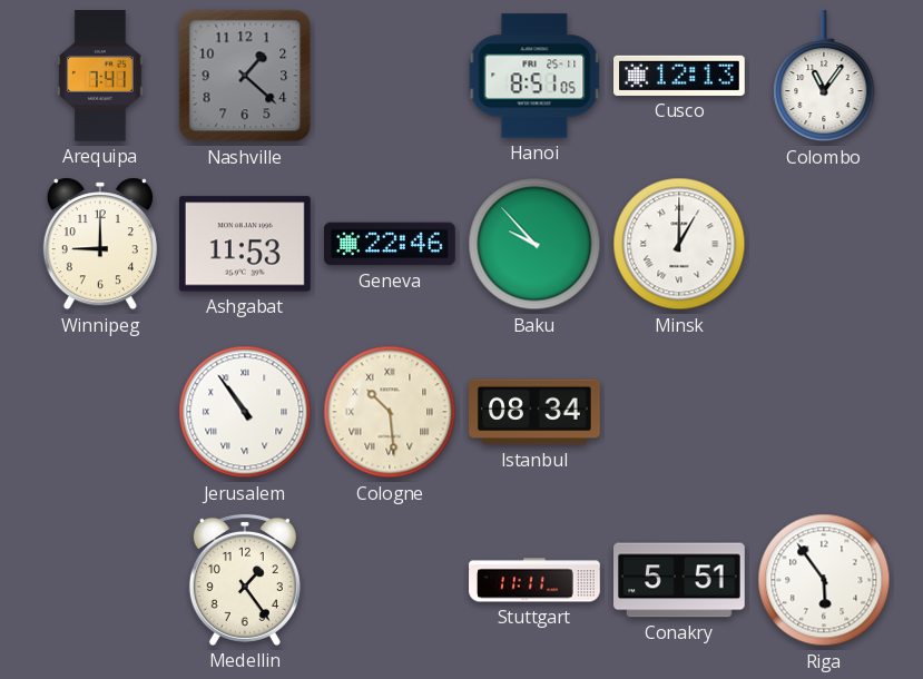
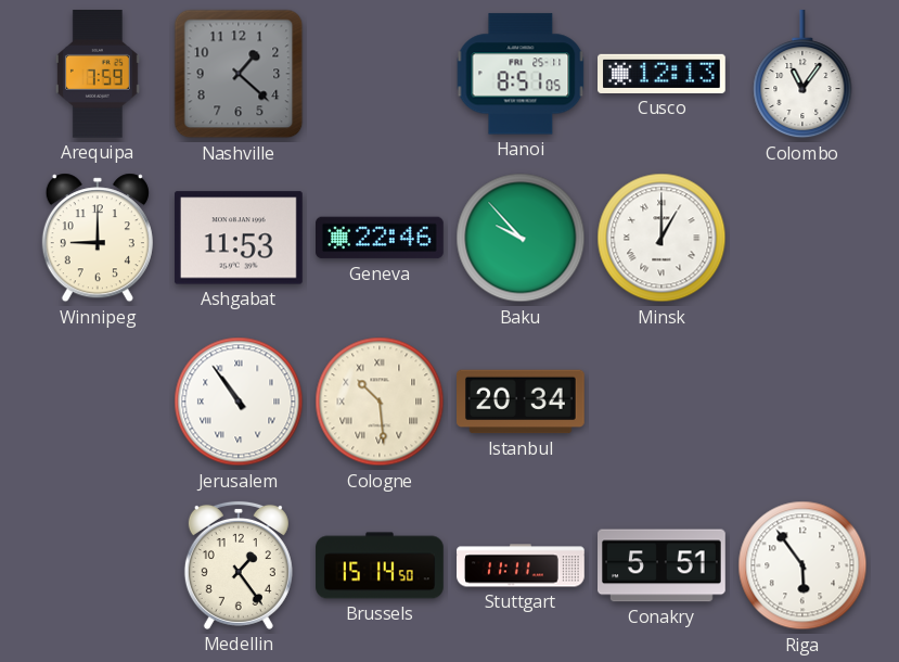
Arequipa: 7:41 -> 7:59 (98, 75)
Istanbul: 08:34 -> 20:34 (522, 402)
Brussels: none -> 15:14 (380, 565)
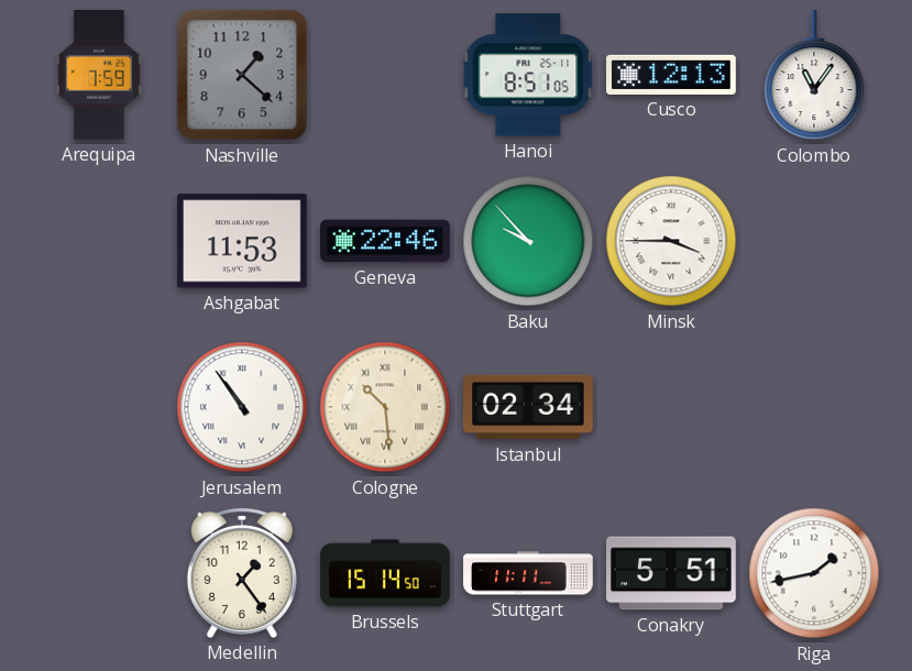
Winnipeg: 9:00 -> none (98, 238)
Minsk: 1:00 -> 3:45 (671, 241)
Istanbul: 20:34 -> 02:34 (529, 407)
Riga: 5:54 -> 1:43 (814, 573)
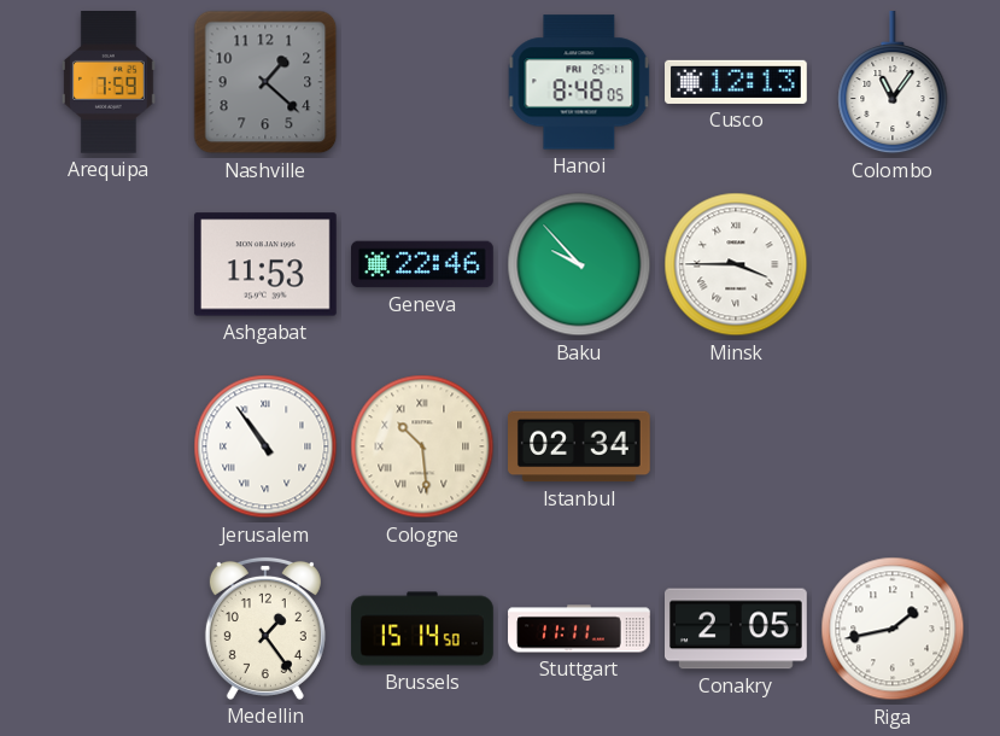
Hanoi: 8:51 -> 8:48 (579, 82)
Conakry: 5:51 -> 2:05 (737, 629)
